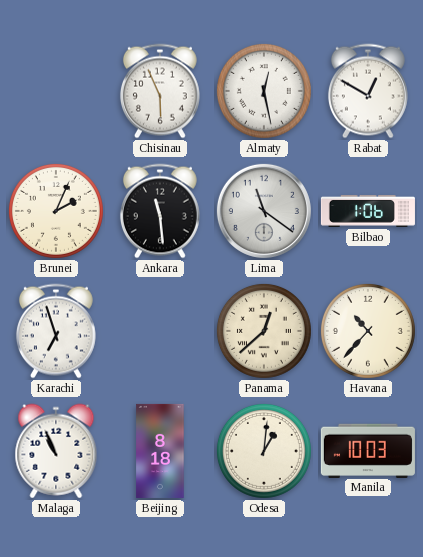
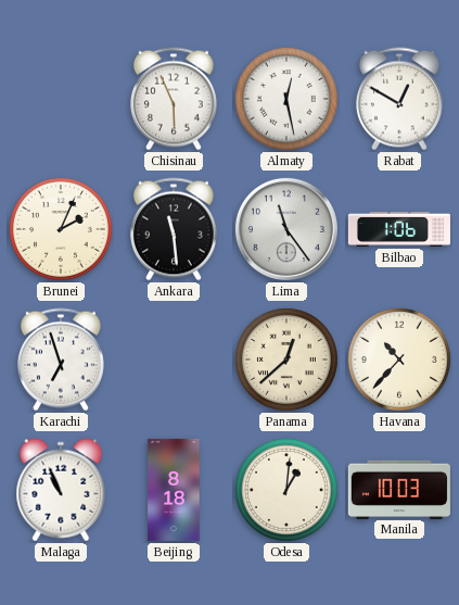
Lima: 11:21 -> 11:24 (286, 229)
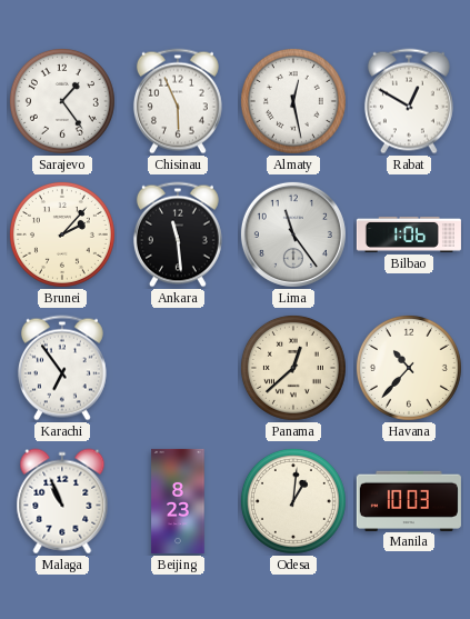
Sarajevo: none -> 1:24 (62, 101)
Brunei: 2:04 -> 2:07 (62, 234)
Karachi: 6:57 -> 6:54 (62, 368)
Beijing: 8:18 -> 8:23 (178, 501)
